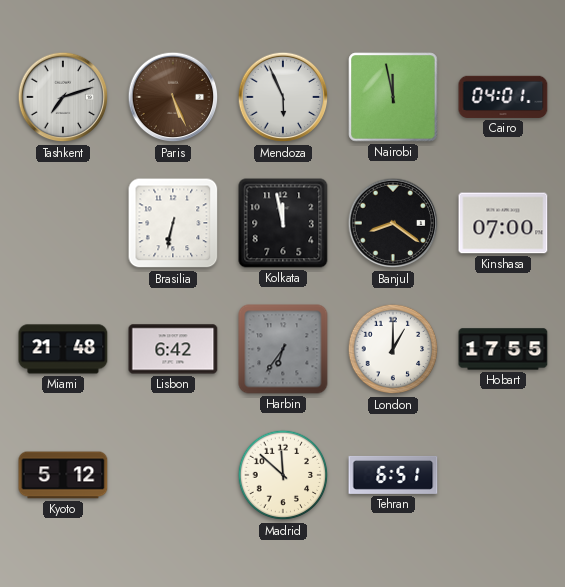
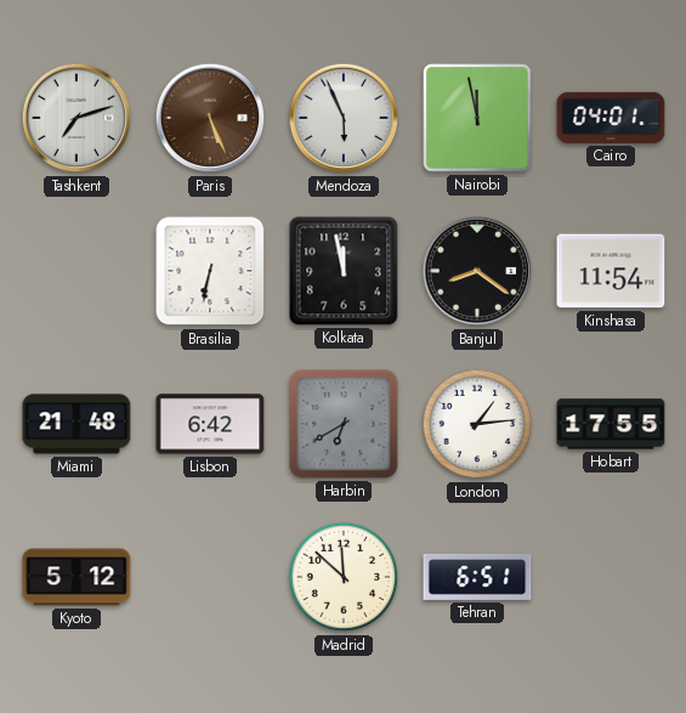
Kinshasa: 07:00 -> 11:54 (611, 271)
Harbin: 6:36 -> 6:40 (344, 424)
London: 1:00 -> 1:14 (477, 424)
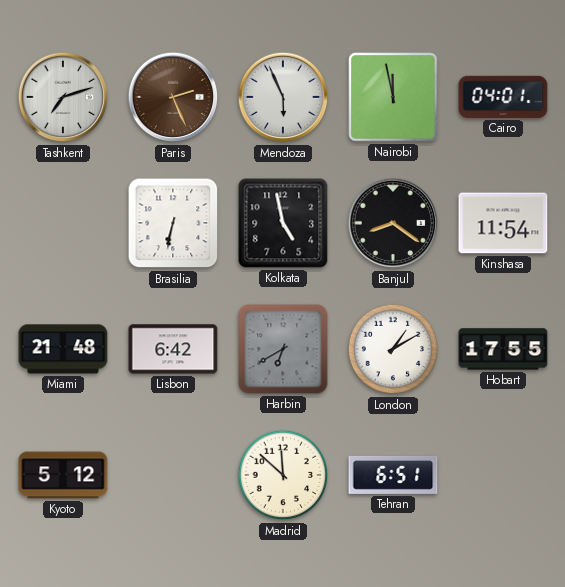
Paris: 5:26 -> 2:26 (173, 97)
Kolkata: 11:58 -> 4:58 (283, 223)
London: 1:14 -> 1:10 (393, 349)
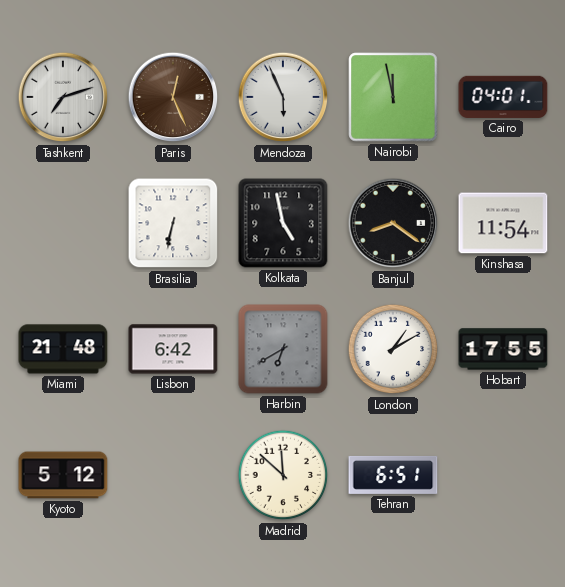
Paris: 2:26 -> 12:26 (173, 97)
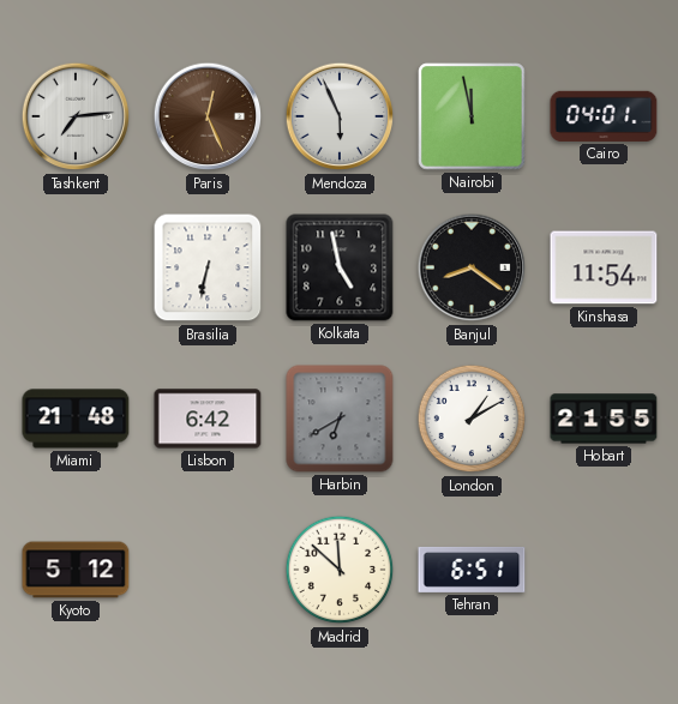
Tashkent: 7:12 -> 7:14 (76, 116)
Hobart: 17:55 -> 21:55 (604, 419)
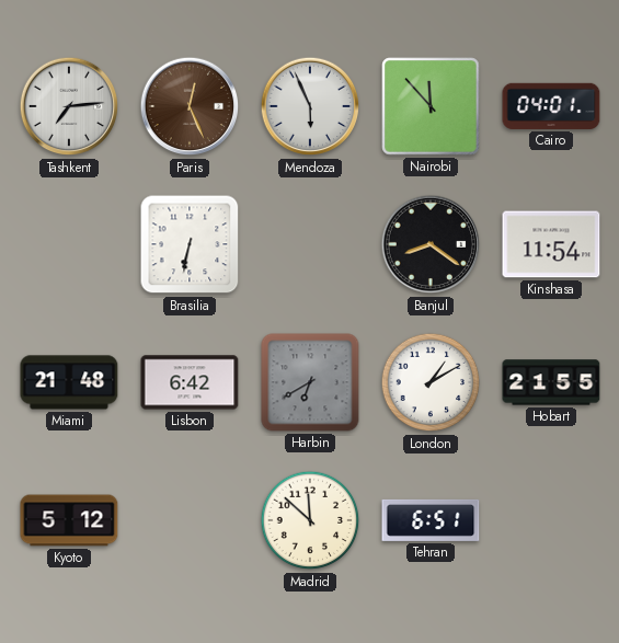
Nairobi: 11:58 -> 11:53 (431, 106)
Kolkata: 4:58 -> none (340, 267)
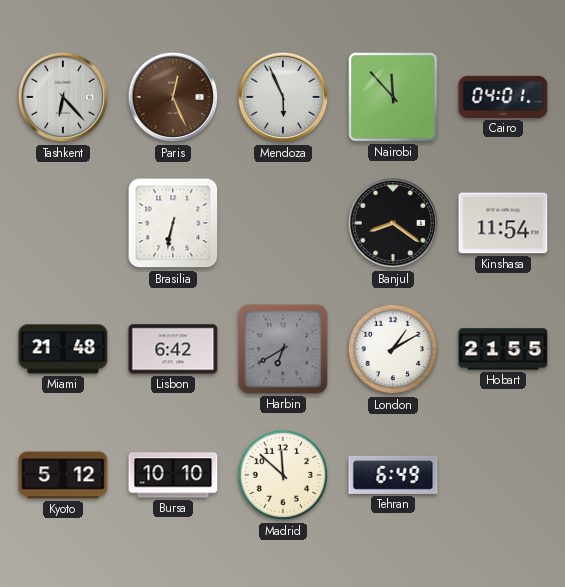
Tashkent: 7:14 -> 6:23 (63, 97)
Bursa: none -> 10:10 (173, 475)
Tehran: 6:51 -> 6:49 (393, 475)
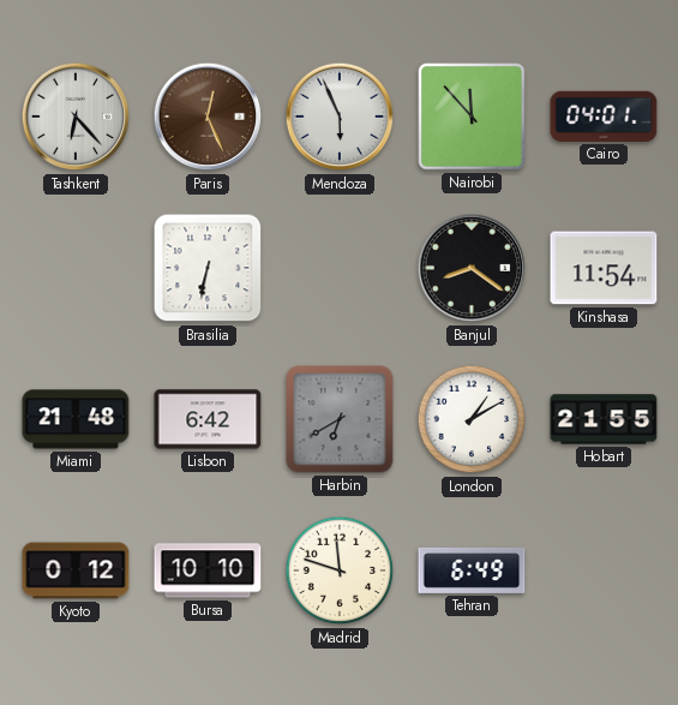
Kyoto: 5:12 -> 0:12 (76, 570)
Madrid: 11:52 -> 11:48 (340, 570)
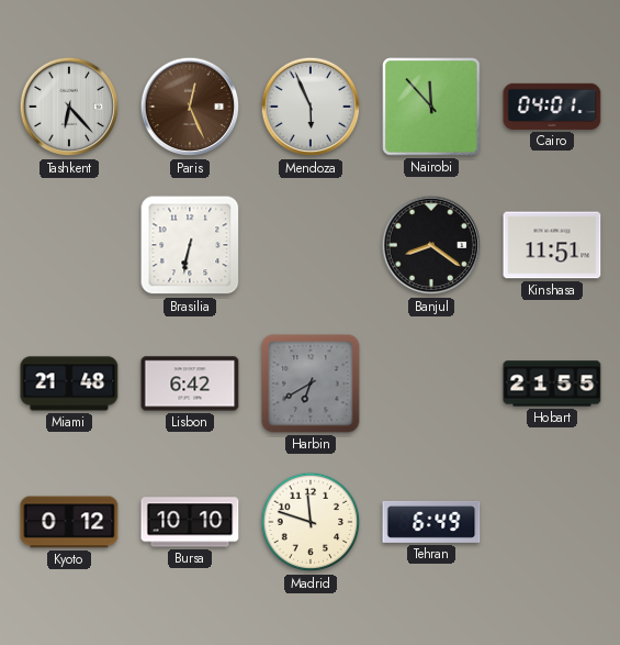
Kinshasa: 11:54 -> 11:51 (552, 245)
London: 1:10 -> none (472, 419)
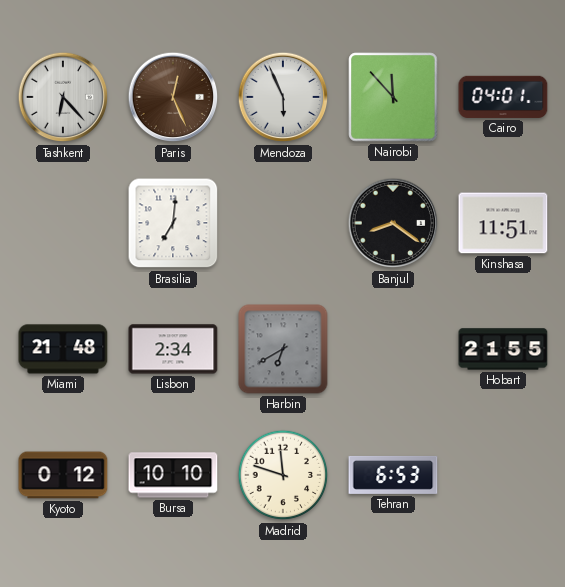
Brasilia: 6:32 -> 7:01 (173, 223)
Lisbon: 6:42 -> 2:34 (173, 349)
Tehran: 6:49 -> 6:53 (393, 475)
